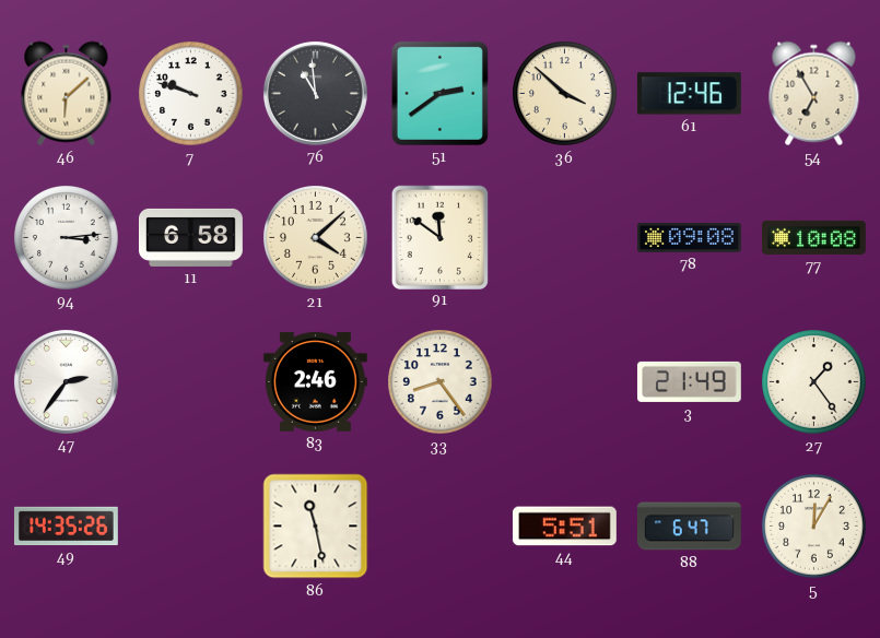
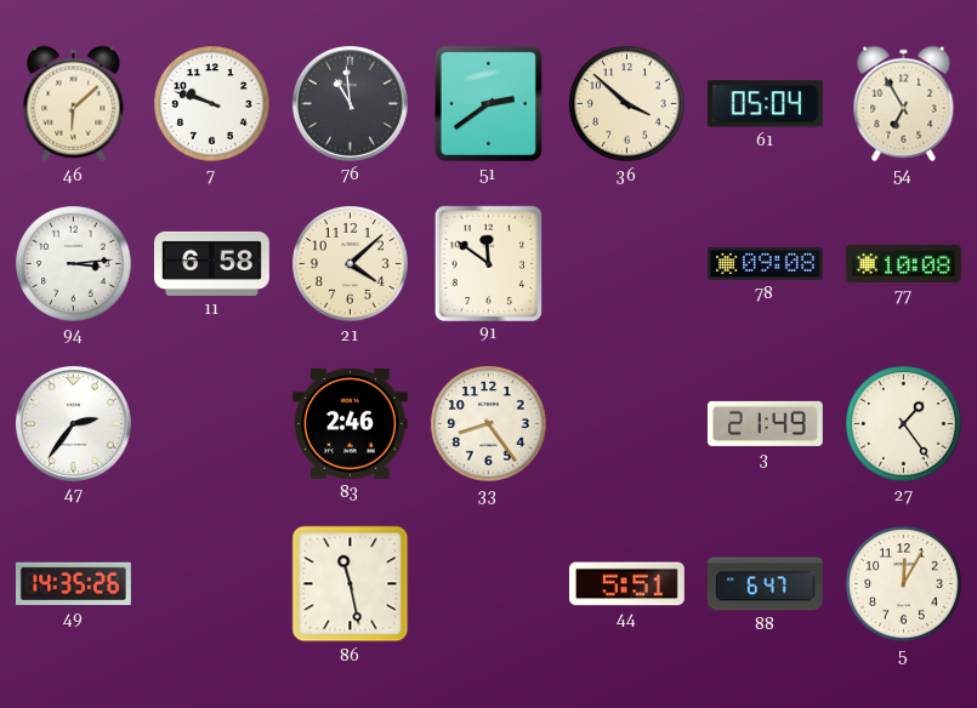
61: 12:46 -> 05:04 (765, 104)
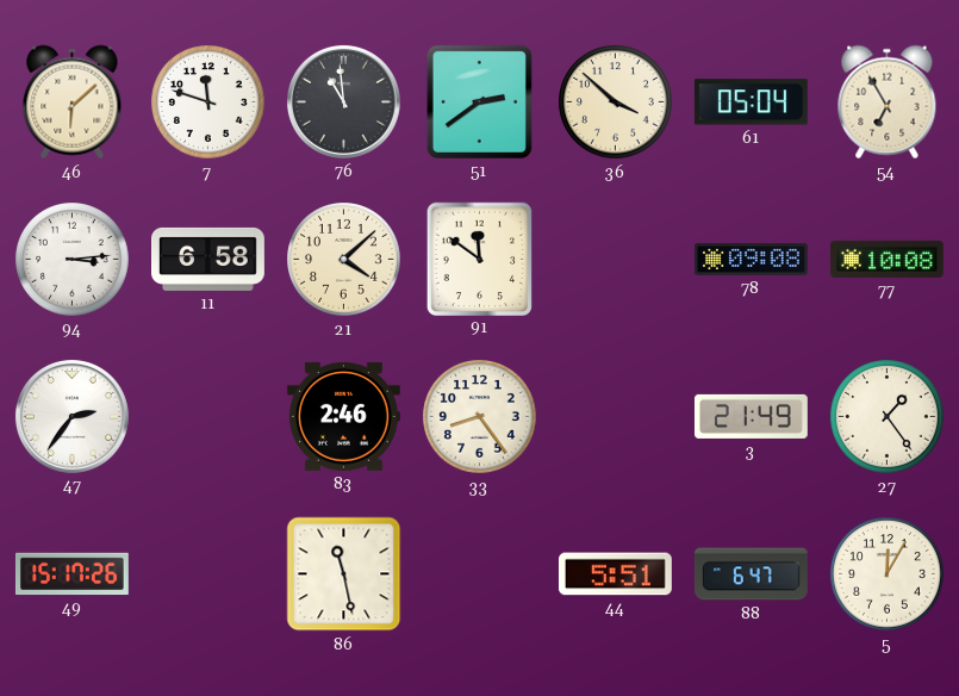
7: 9:48 -> 11:48 (208, 102)
49: 14:35 -> 15:17 (71, 574)
